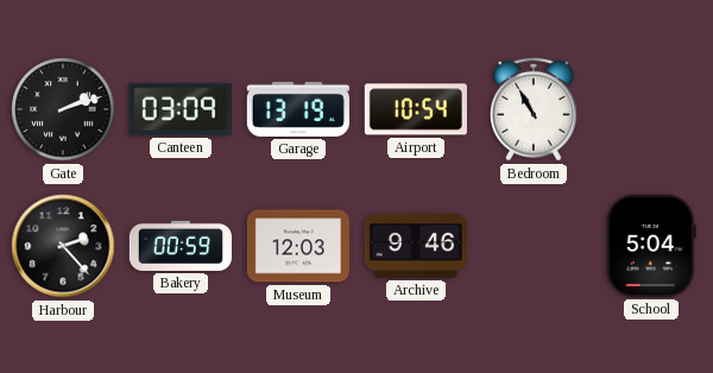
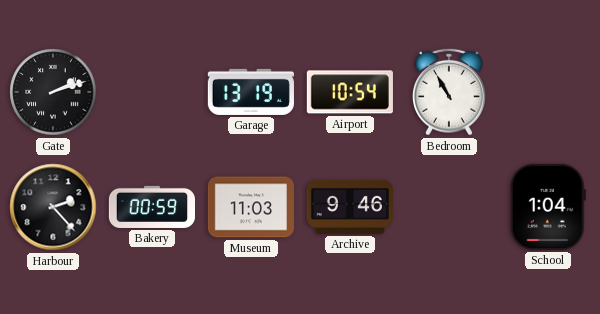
Canteen: 03:09 -> none (181, 109)
Museum: 12:03 -> 11:03 (251, 207)
School: 5:04 -> 1:04 (548, 207)
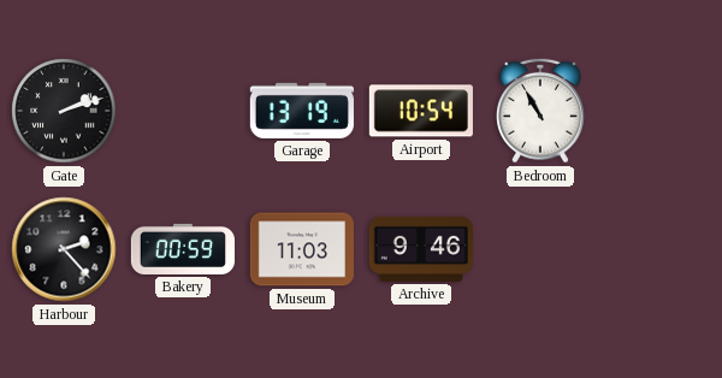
School: 1:04 -> none (548, 207)
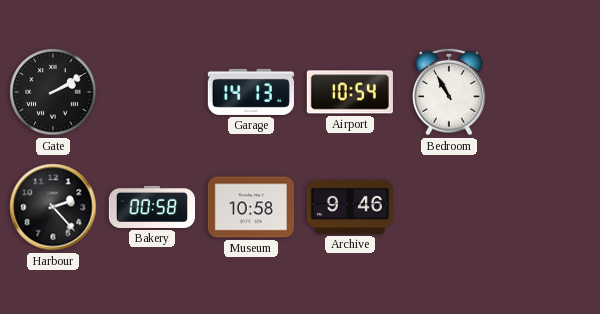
Gate: 2:12 -> 2:10 (53, 92)
Garage: 13:19 -> 14:13 (251, 92)
Bakery: 00:59 -> 00:58 (151, 207)
Museum: 11:03 -> 10:58 (251, 207)
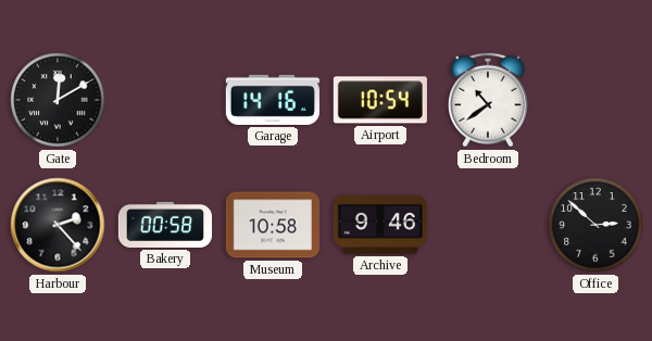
Gate: 2:10 -> 12:10 (58, 100)
Garage: 14:13 -> 14:16 (273, 100)
Bedroom: 10:55 -> 10:39 (489, 100)
Office: none -> 2:52 (595, 225)
